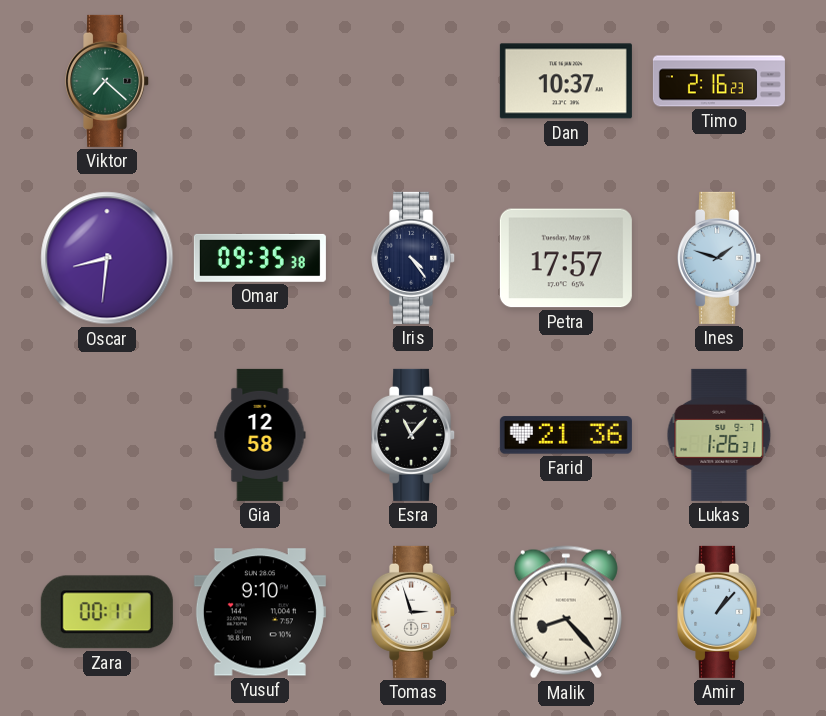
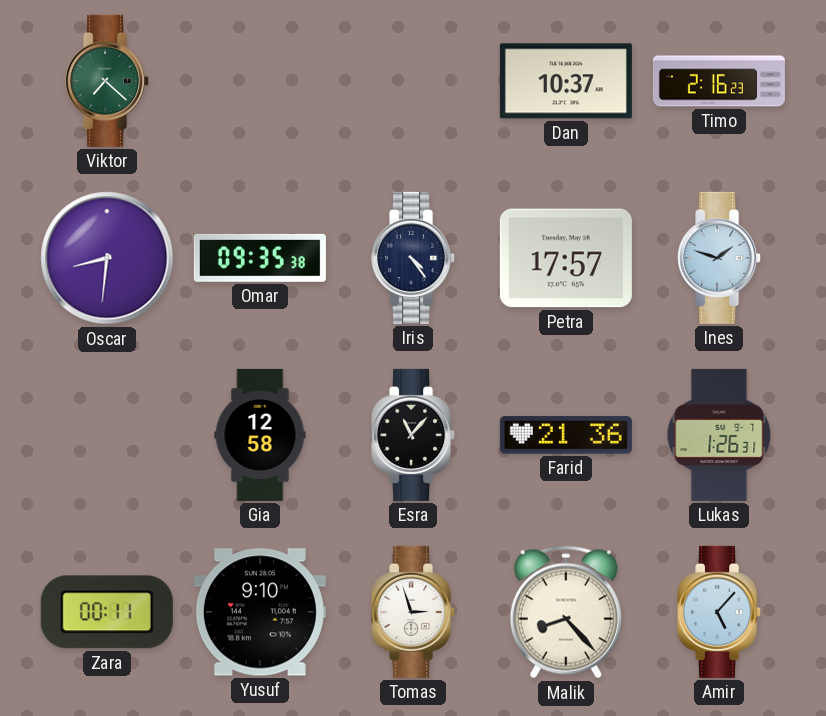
Amir: 1:07 -> 5:07 (720, 612)
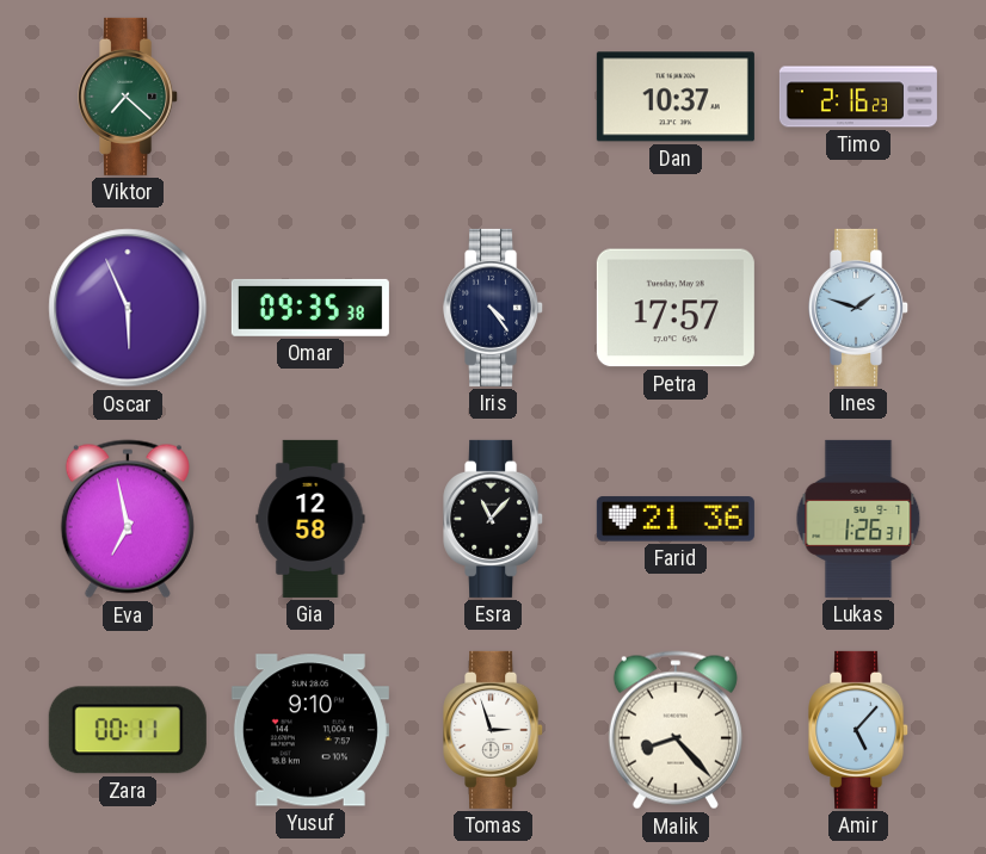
Oscar: 8:31 -> 5:56 (128, 308)
Eva: none -> 6:58 (128, 519)
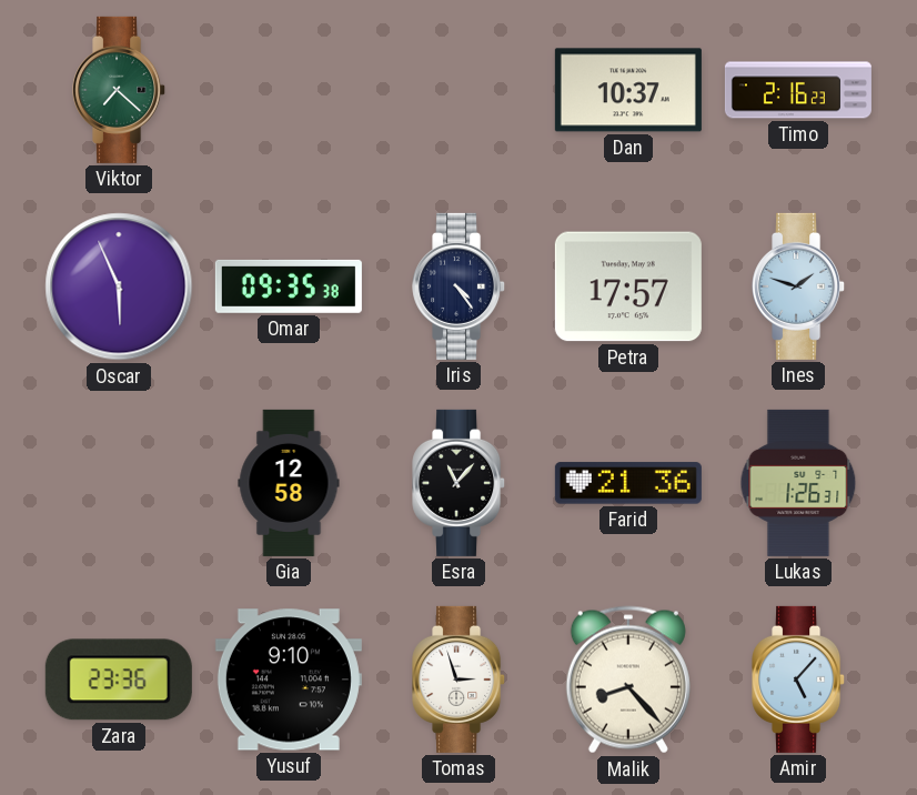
Eva: 6:58 -> none (128, 519)
Zara: 00:11 -> 23:36 (119, 680)
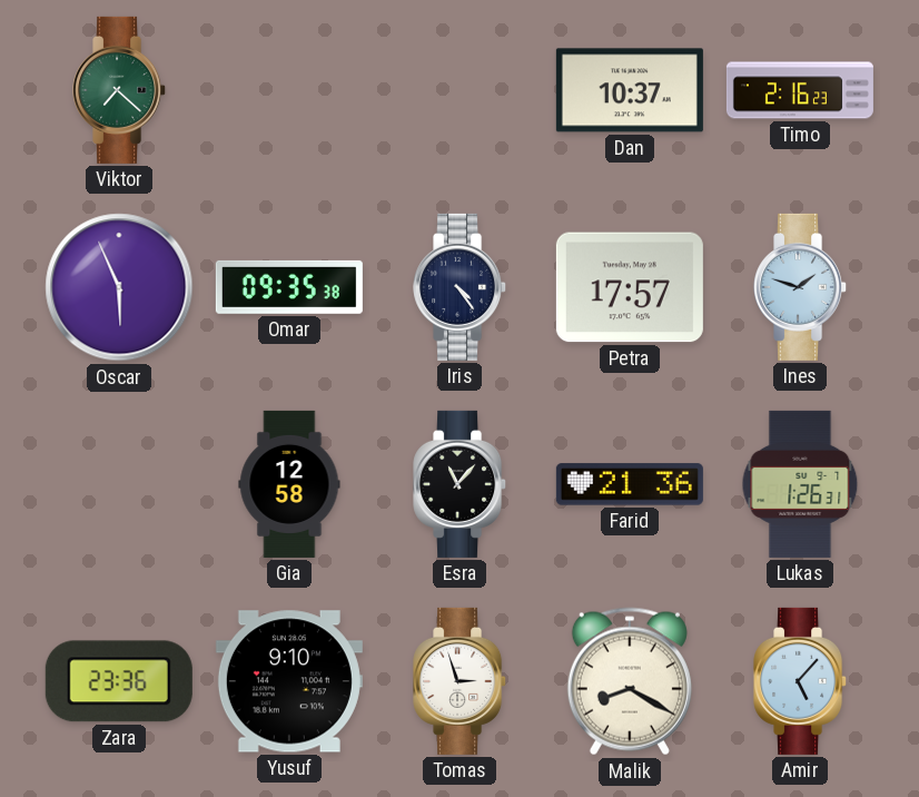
Malik: 8:23 -> 8:20 (630, 681)
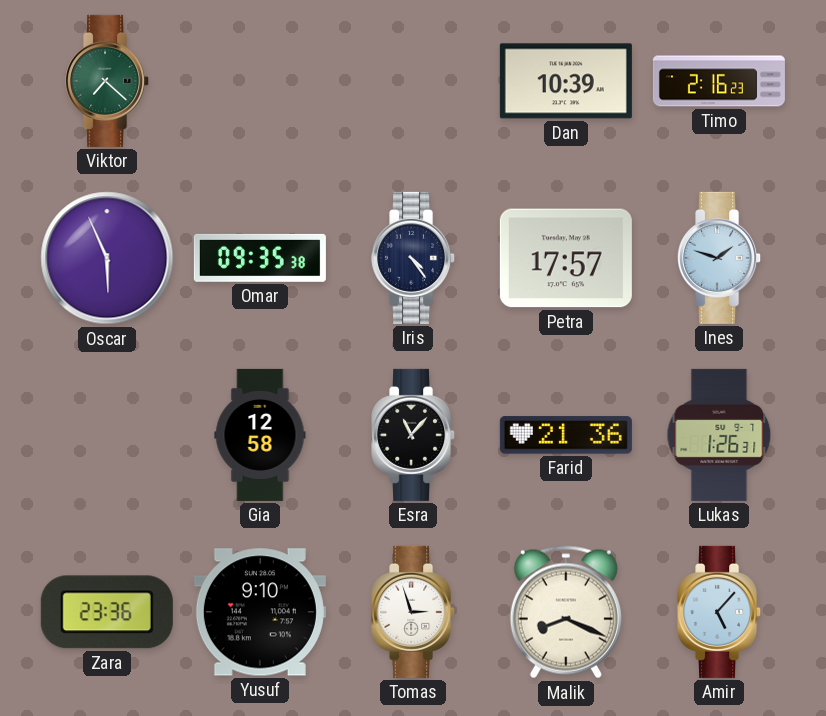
Dan: 10:37 -> 10:39 (566, 81)
Malik: 8:20 -> 8:19 (566, 612)
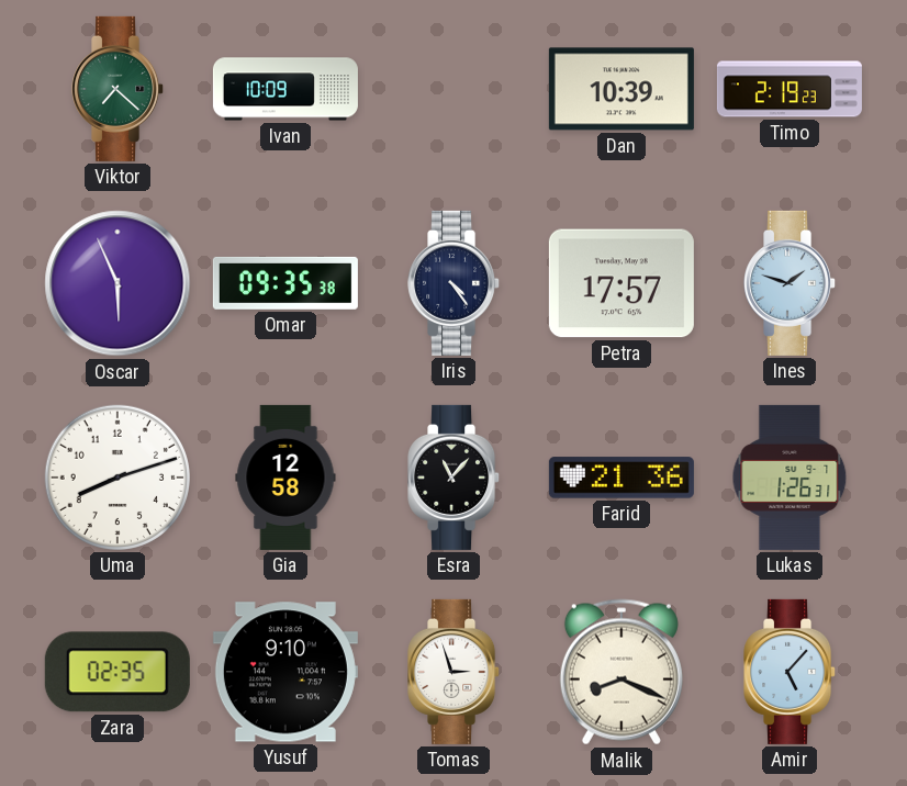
Ivan: none -> 10:09 (285, 89)
Timo: 2:16 -> 2:19 (790, 89)
Uma: none -> 8:12 (117, 478)
Zara: 23:36 -> 02:35 (117, 672)
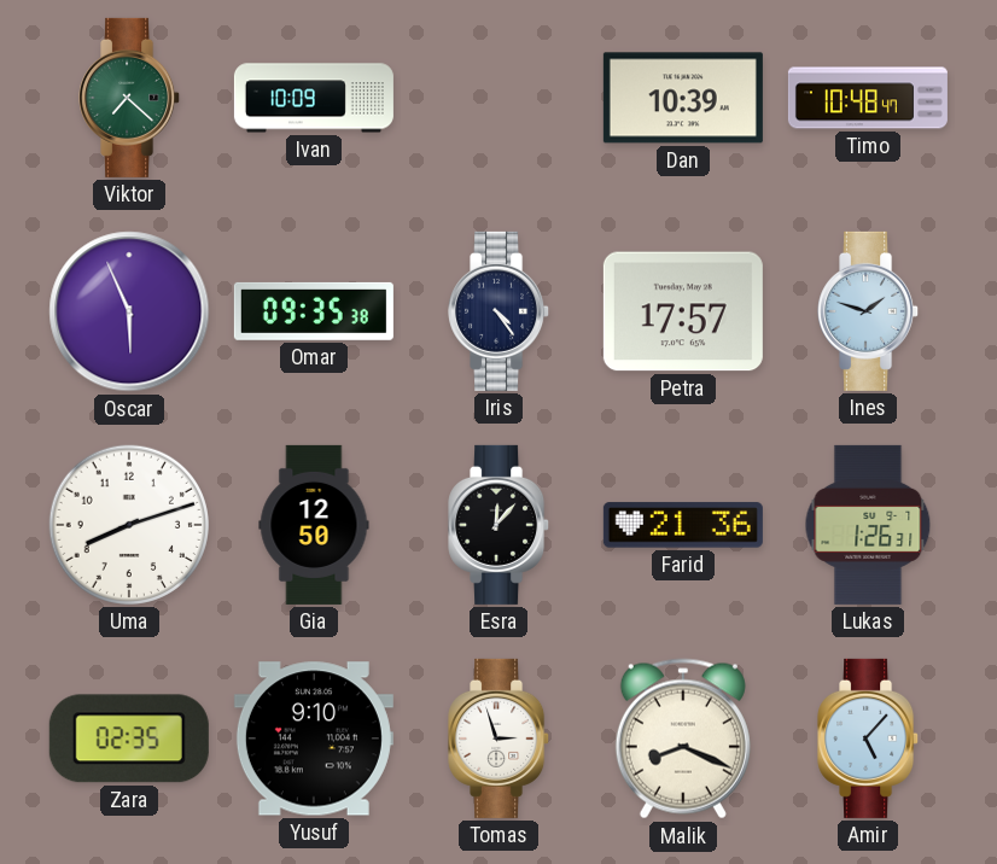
Timo: 2:19 -> 10:48 (868, 98)
Gia: 12:58 -> 12:50 (314, 525)
Esra: 11:07 -> 12:07 (500, 525)
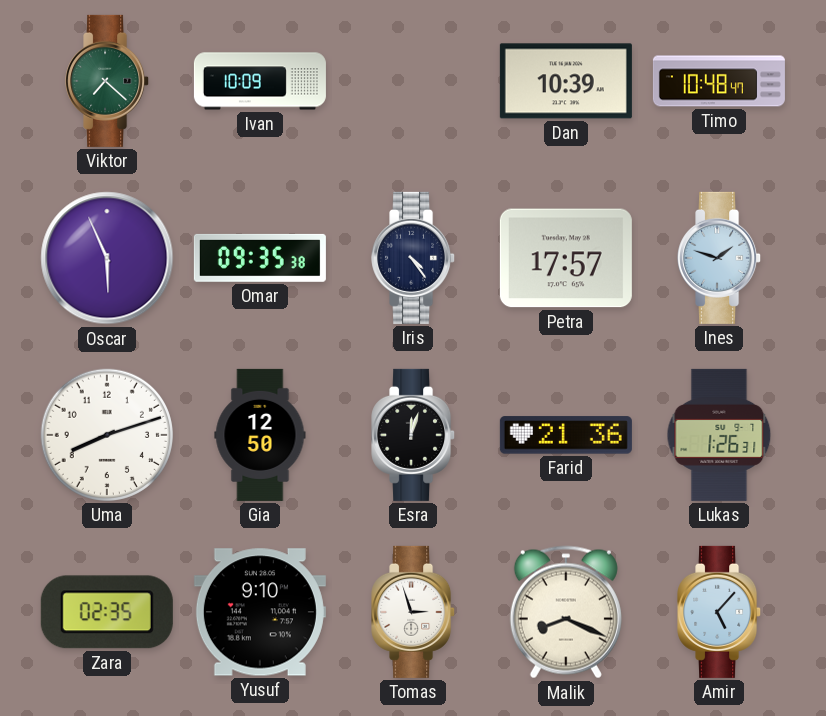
Esra: 12:07 -> 12:03 (414, 435)
